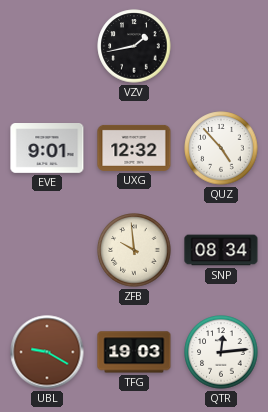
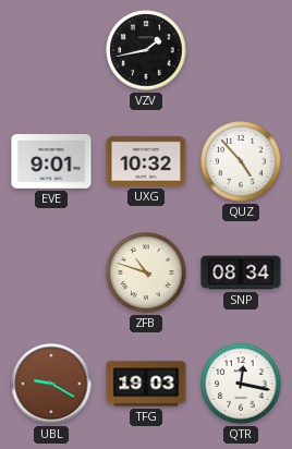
UXG: 12:32 -> 10:32 (146, 161)
ZFB: 9:59 -> 10:48 (146, 272)
QTR: 12:14 -> 12:17 (241, 384)
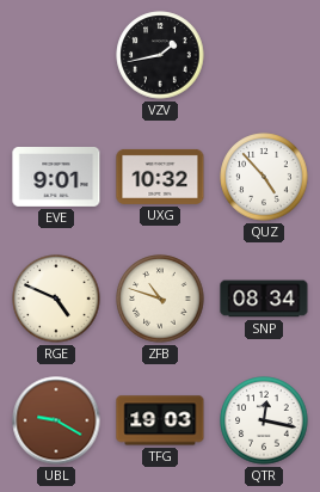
RGE: none -> 4:49 (56, 299)
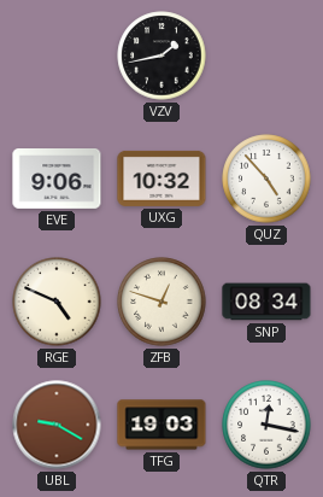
EVE: 9:01 -> 9:06 (57, 180)
ZFB: 10:48 -> 12:48 (161, 302)
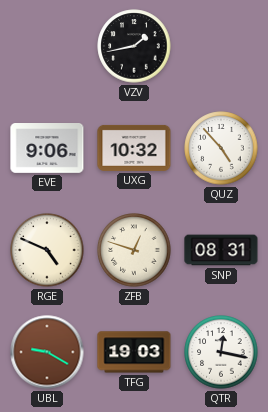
SNP: 08:34 -> 08:31 (221, 250)
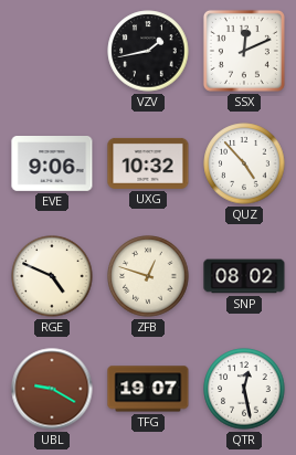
SSX: none -> 12:11 (244, 51)
SNP: 08:31 -> 08:02 (244, 276)
TFG: 19:03 -> 19:07 (148, 389)
QTR: 12:17 -> 12:28 (244, 389)
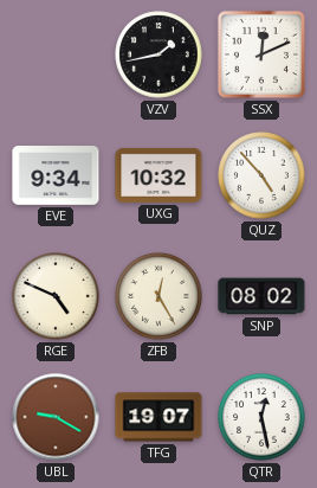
EVE: 9:06 -> 9:34 (56, 176)
ZFB: 12:48 -> 12:25 (158, 296)
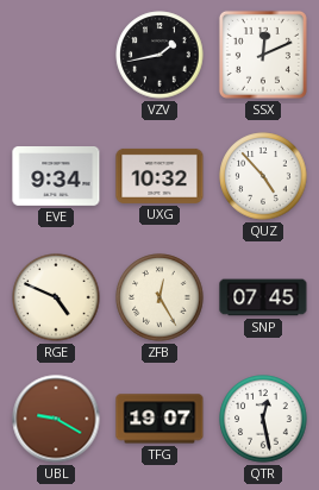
SNP: 08:02 -> 07:45 (263, 297)
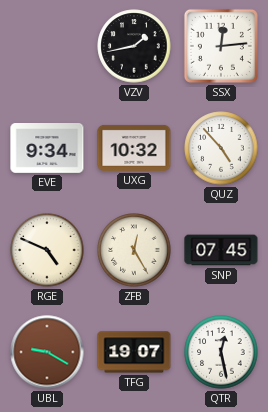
SSX: 12:11 -> 12:14 (221, 46)
